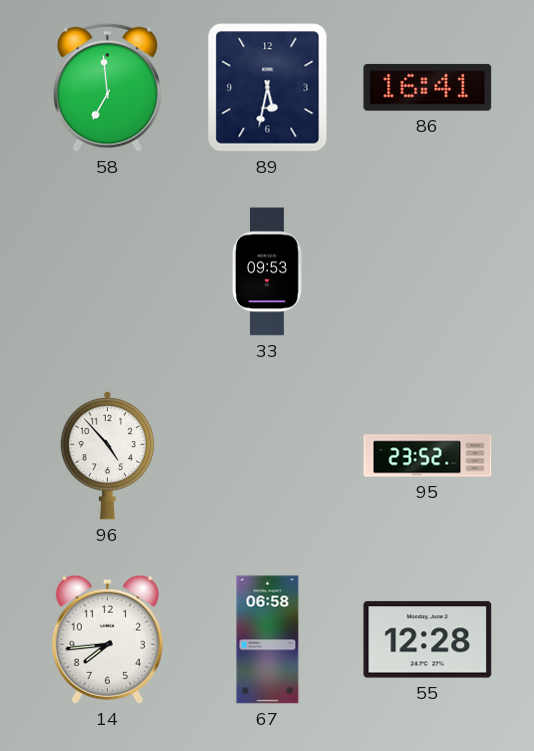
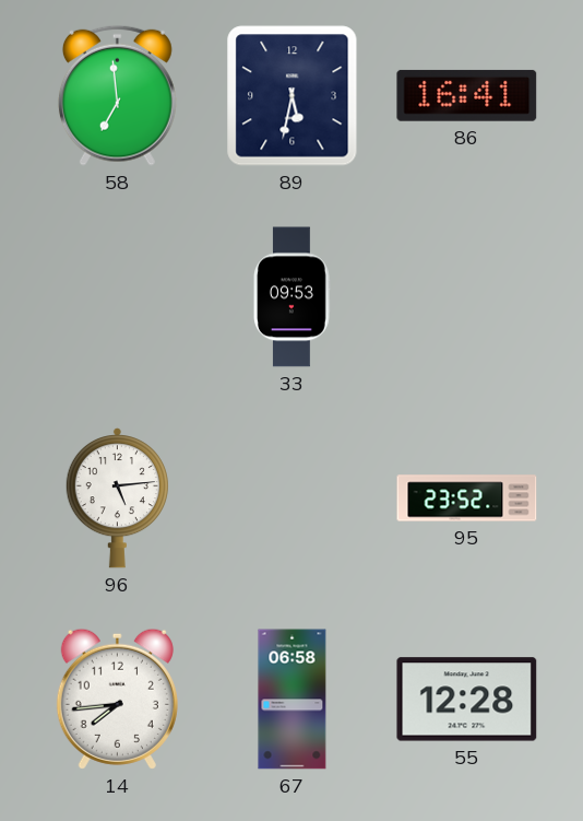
96: 4:53 -> 5:14 (117, 499)
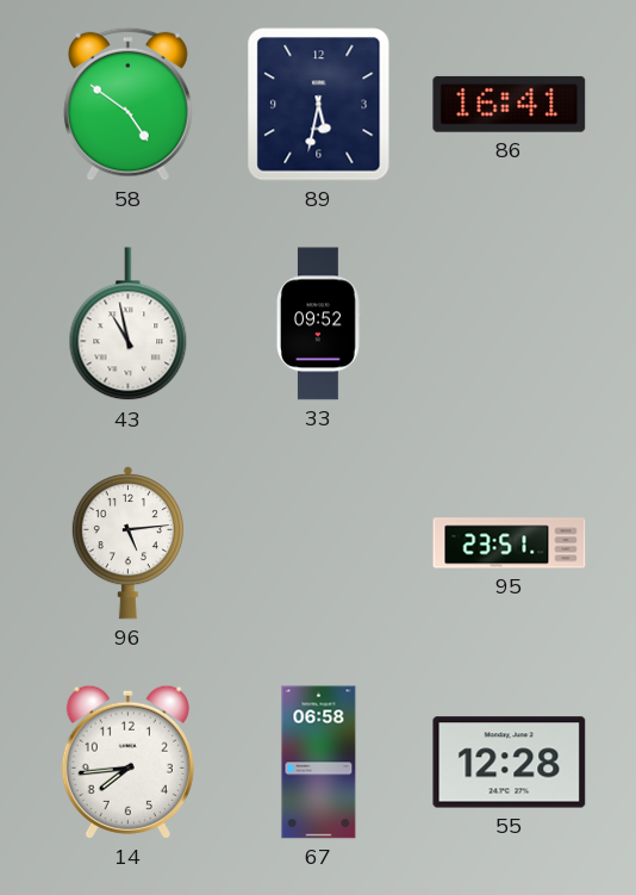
58: 6:59 -> 4:51 (127, 104)
43: none -> 10:58 (129, 324)
33: 09:53 -> 09:52 (318, 324)
95: 23:52 -> 23:51 (510, 543)
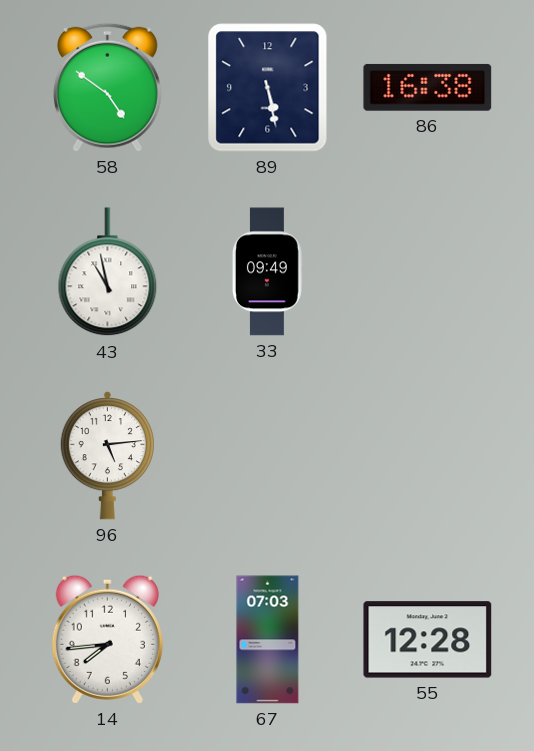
89: 5:32 -> 5:28 (268, 88)
86: 16:41 -> 16:38 (428, 87)
33: 09:52 -> 09:49 (267, 272)
95: 23:51 -> none (510, 543)
67: 06:58 -> 07:03 (268, 640)
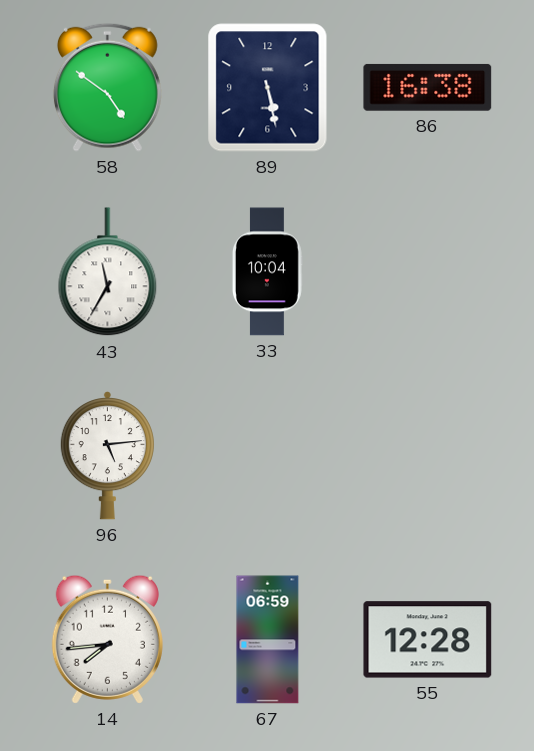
43: 10:58 -> 11:35 (108, 272)
33: 09:49 -> 10:04 (267, 272)
67: 07:03 -> 06:59 (268, 640)
